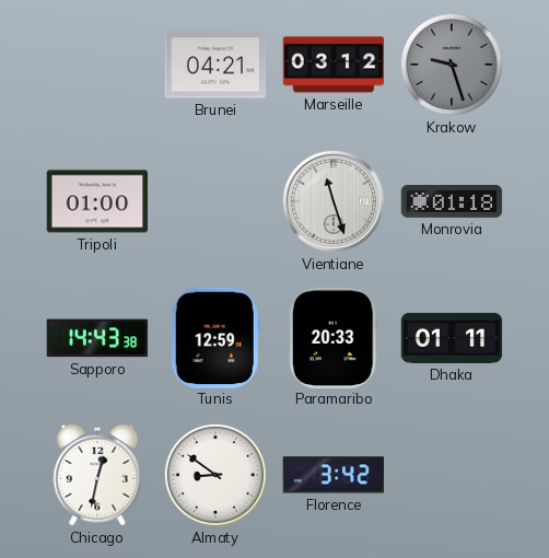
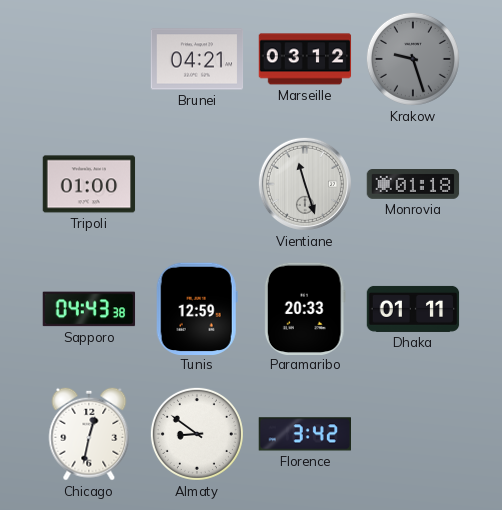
Sapporo: 14:43 -> 04:43 (89, 309)
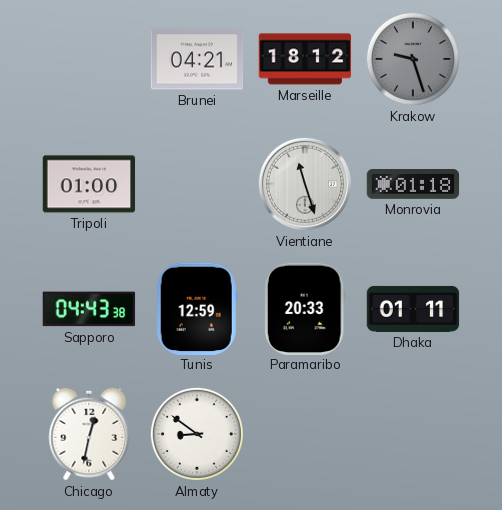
Marseille: 03:12 -> 18:12 (305, 59)
Florence: 3:42 -> none (304, 434)
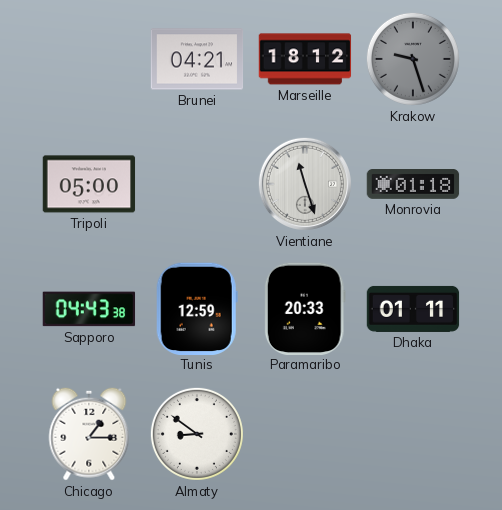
Tripoli: 01:00 -> 05:00 (89, 184)
Chicago: 12:32 -> 1:15 (89, 434)
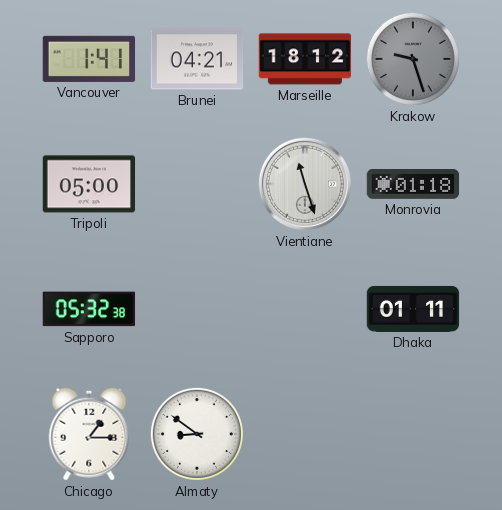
Vancouver: none -> 1:41 (89, 59)
Sapporo: 04:43 -> 05:32 (89, 309)
Tunis: 12:59 -> none (197, 308)
Paramaribo: 20:33 -> none (305, 308)
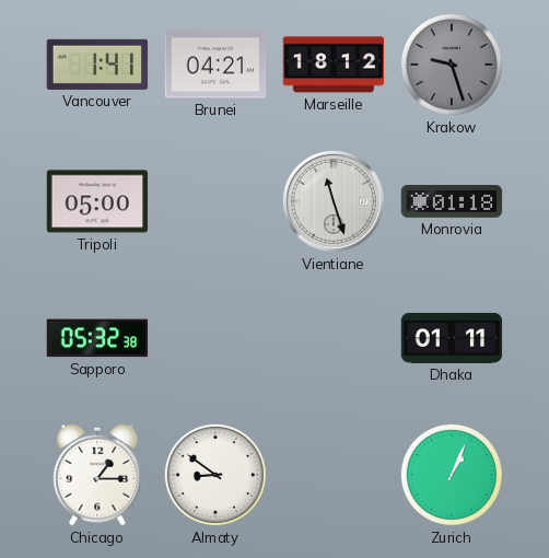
Zurich: none -> 1:04 (452, 475)
